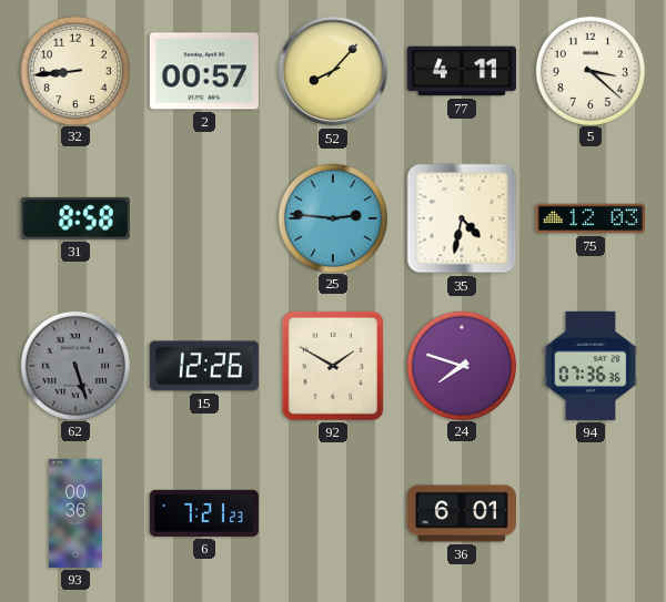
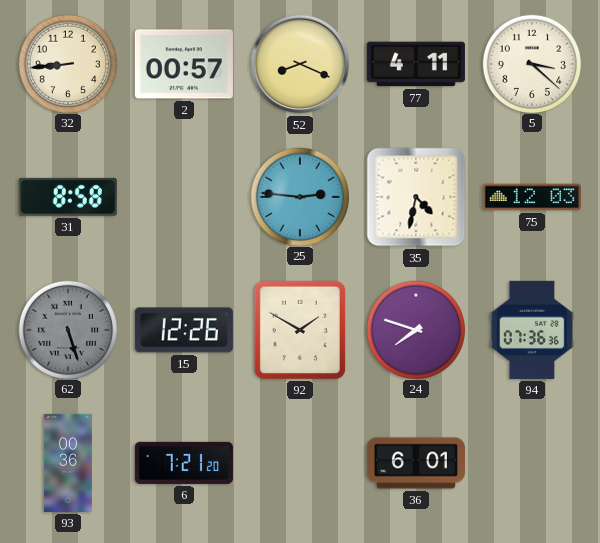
52: 8:07 -> 8:19 (300, 64)
6: 7:21:23 -> 7:21:20 (184, 463)
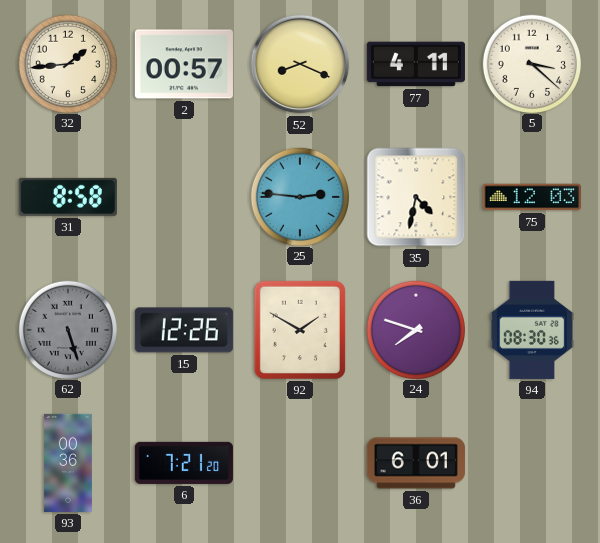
32: 8:44 -> 1:44 (67, 63)
94: 07:36 -> 08:30 (532, 330)
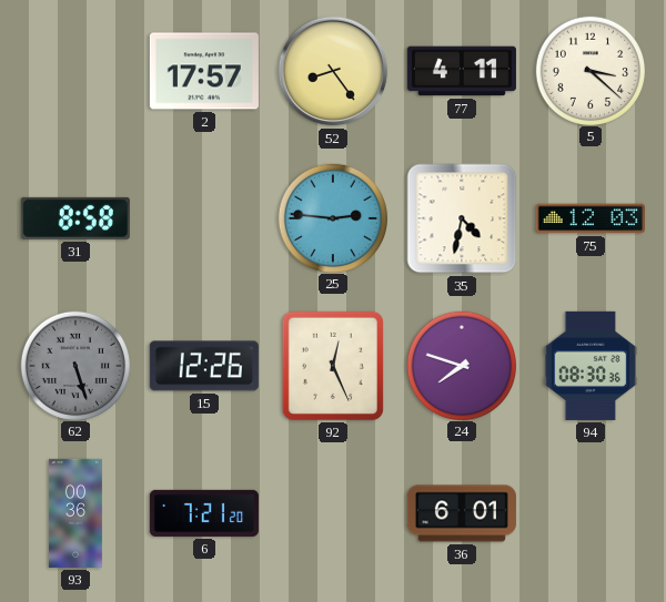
32: 1:44 -> none (67, 63)
2: 00:57 -> 17:57 (204, 71)
52: 8:19 -> 8:24 (333, 71)
92: 1:50 -> 12:26 (333, 366)
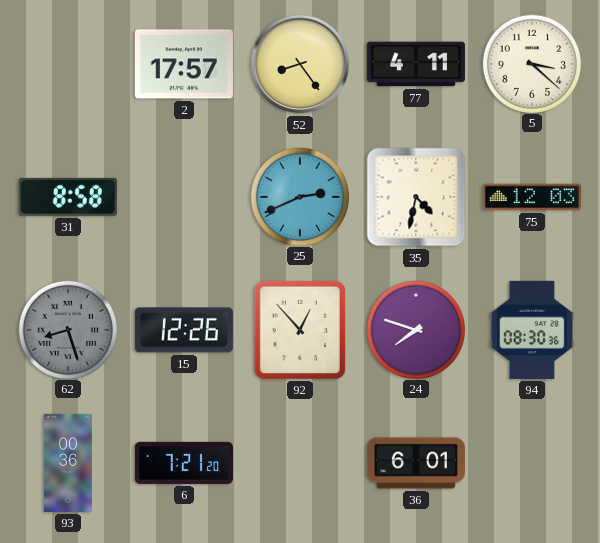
25: 2:46 -> 2:41 (299, 196)
62: 5:27 -> 8:27 (67, 329)
92: 12:26 -> 12:53 (300, 330)
